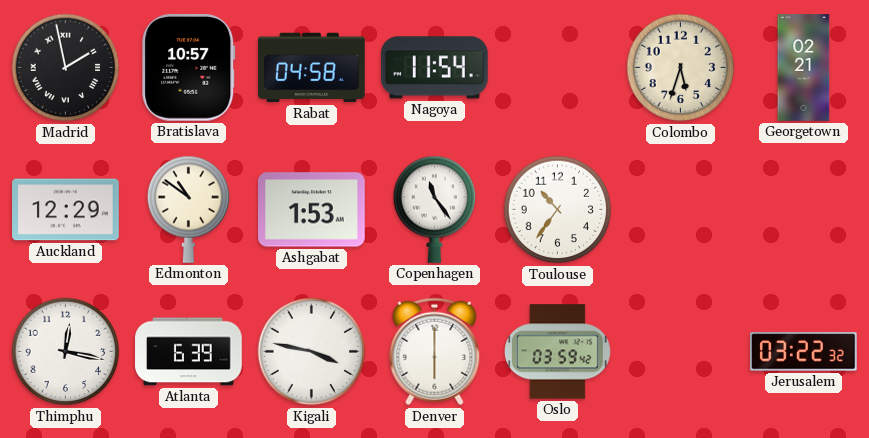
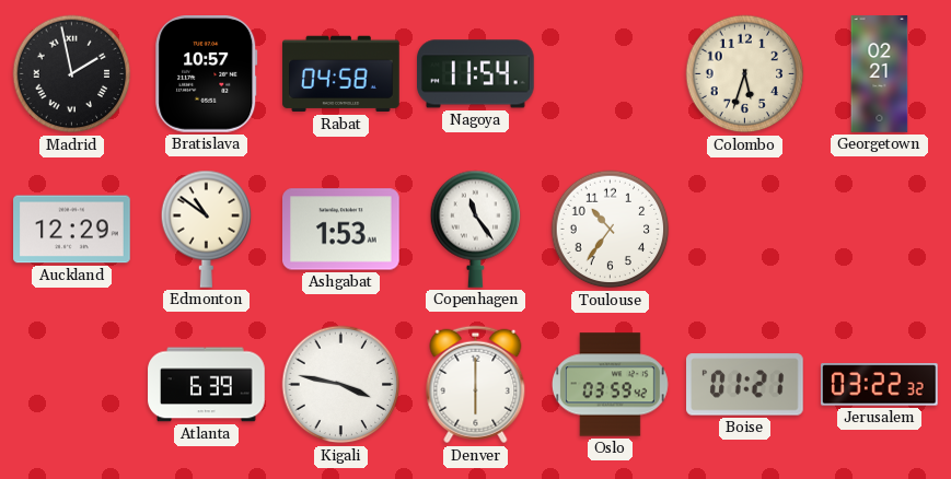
Thimphu: 12:17 -> none (66, 352)
Boise: none -> 01:21 (745, 385)
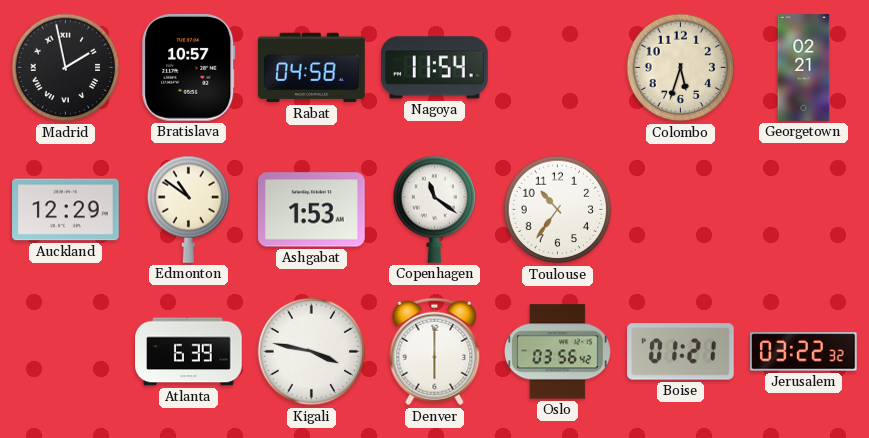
Copenhagen: 11:24 -> 11:21 (435, 209)
Oslo: 03:59 -> 03:56 (557, 352)
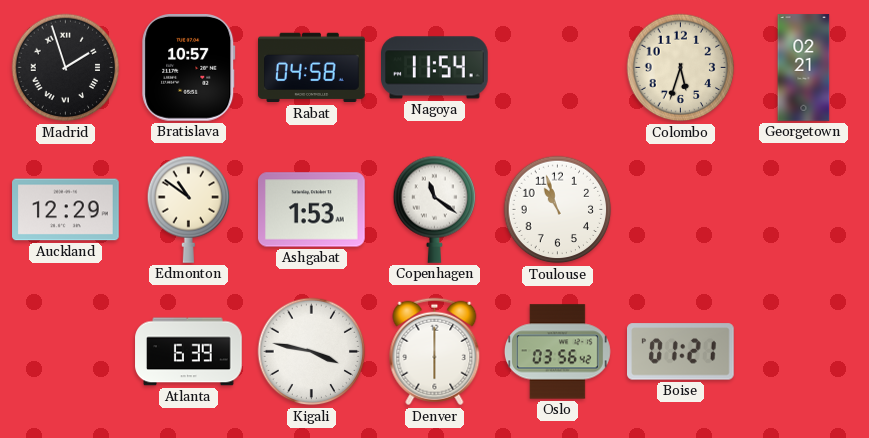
Madrid: 1:58 -> 1:57 (66, 68)
Toulouse: 10:36 -> 10:57 (558, 210)
Jerusalem: 03:22 -> none (804, 352)
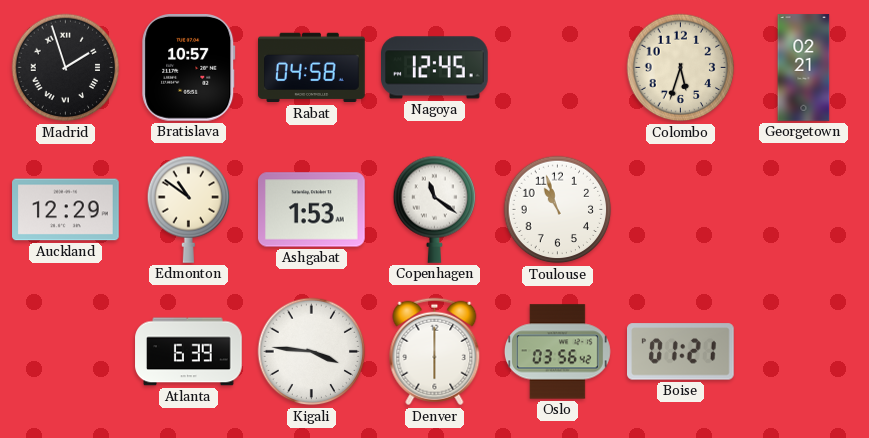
Nagoya: 11:54 -> 12:45 (435, 68)
Kigali: 3:47 -> 3:46 (312, 352)
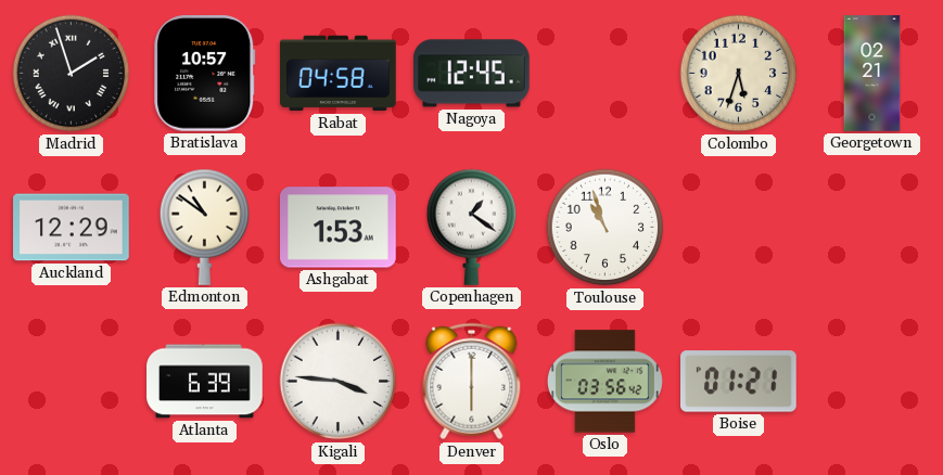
Copenhagen: 11:21 -> 1:21 (472, 227)
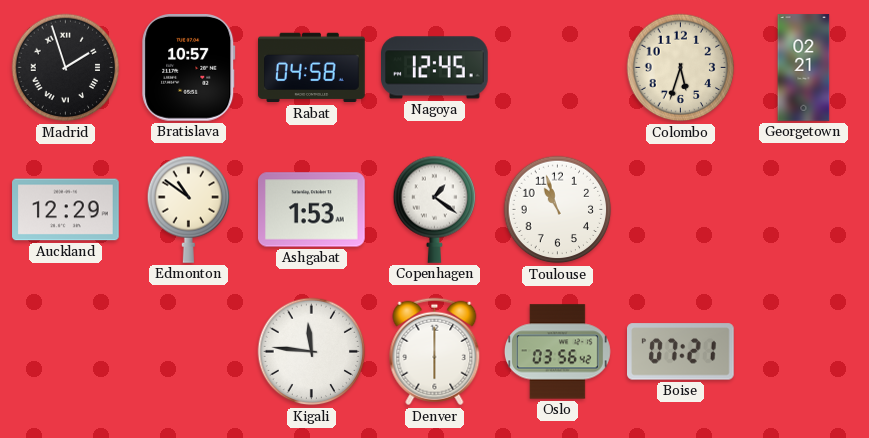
Atlanta: 6:39 -> none (205, 382)
Kigali: 3:46 -> 11:46 (312, 352)
Boise: 01:21 -> 07:21 (681, 352)
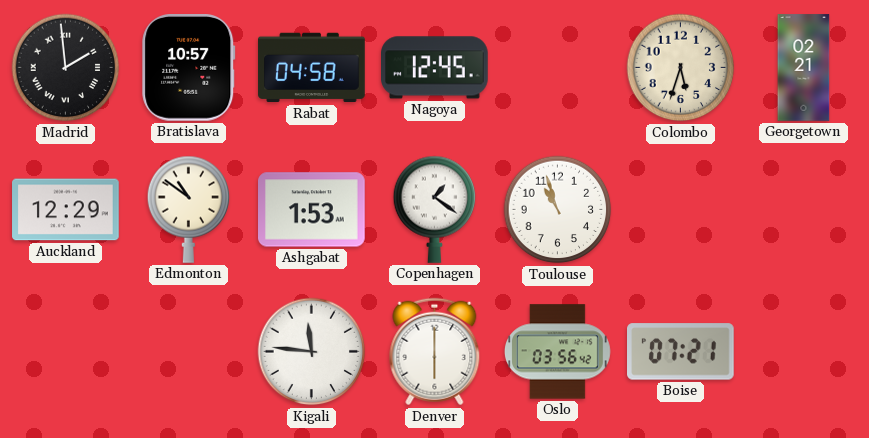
Madrid: 1:57 -> 1:59 (66, 68)
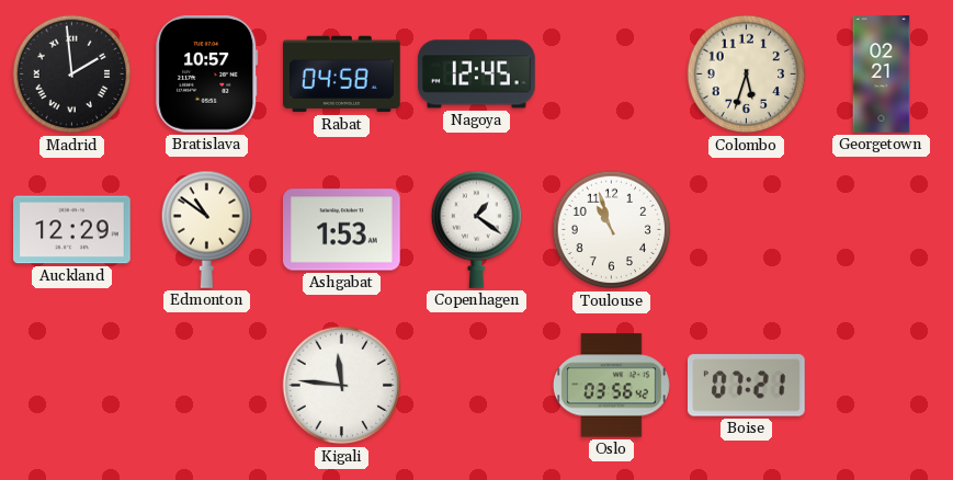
Denver: 6:00 -> none (435, 352)
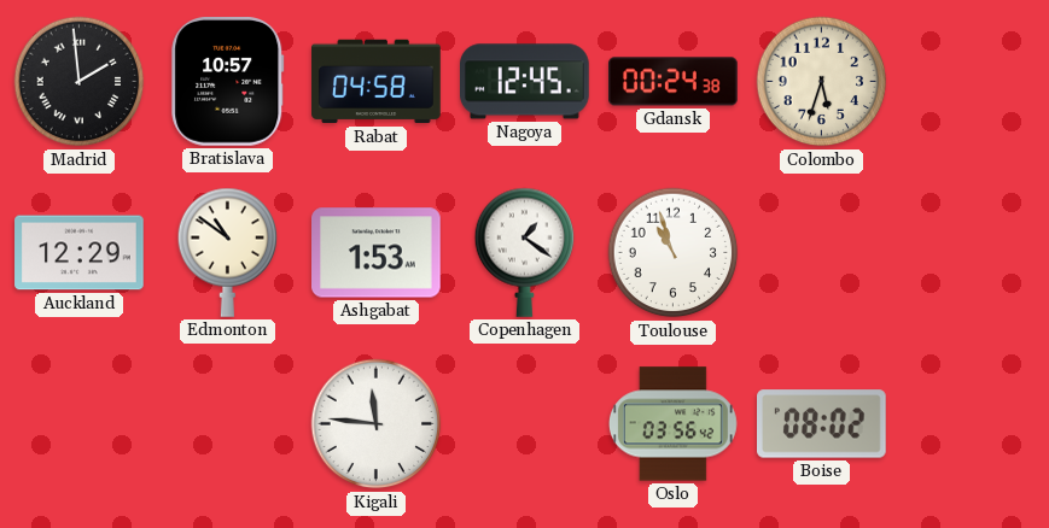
Gdansk: none -> 00:24 (674, 82)
Georgetown: 02:21 -> none (882, 75)
Boise: 07:21 -> 08:02 (822, 424)
